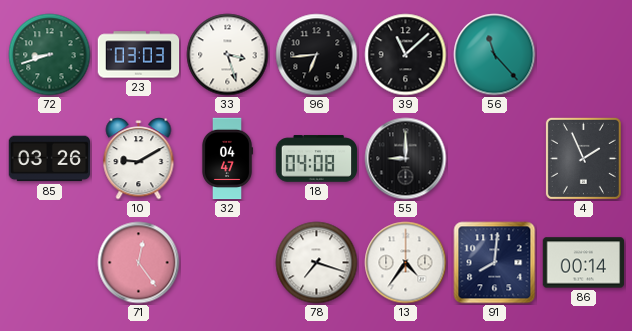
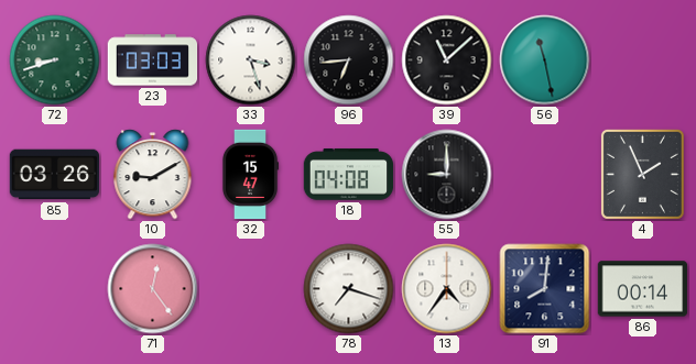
56: 11:23 -> 11:28 (545, 60)
32: 04:47 -> 15:47 (250, 175)
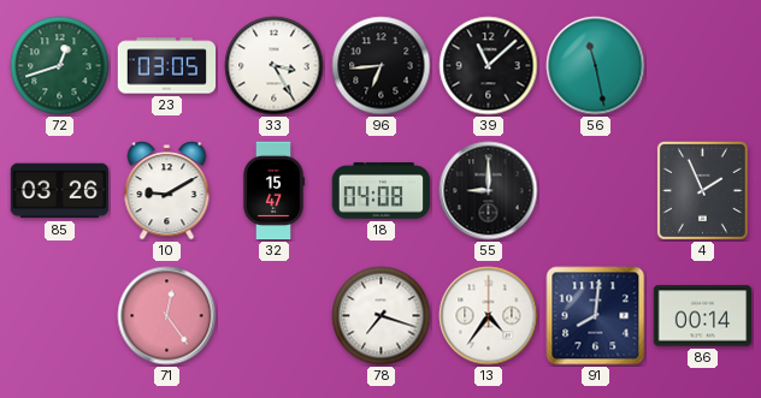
72: 8:42 -> 12:42 (60, 66)
23: 03:03 -> 03:05 (167, 66)
33: 3:27 -> 3:25 (275, 66)
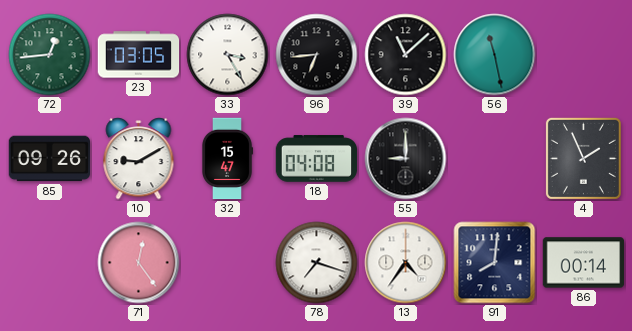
72: 12:42 -> 12:44 (50, 55)
85: 03:26 -> 09:26 (50, 159)
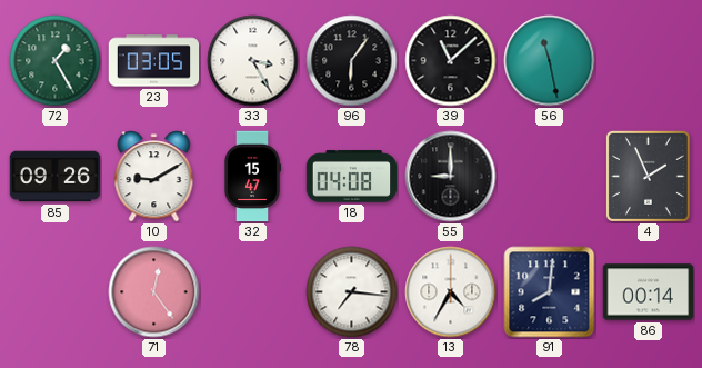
72: 12:44 -> 1:25 (56, 61)
96: 6:44 -> 6:06 (352, 61)
78: 7:18 -> 7:16 (352, 292)
13: 4:36 -> 4:35 (451, 292)
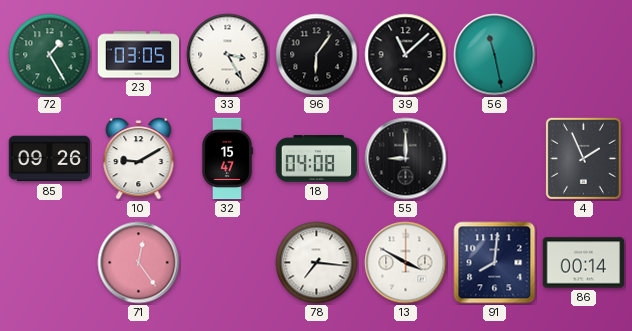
13: 4:35 -> 3:50 (406, 263)
